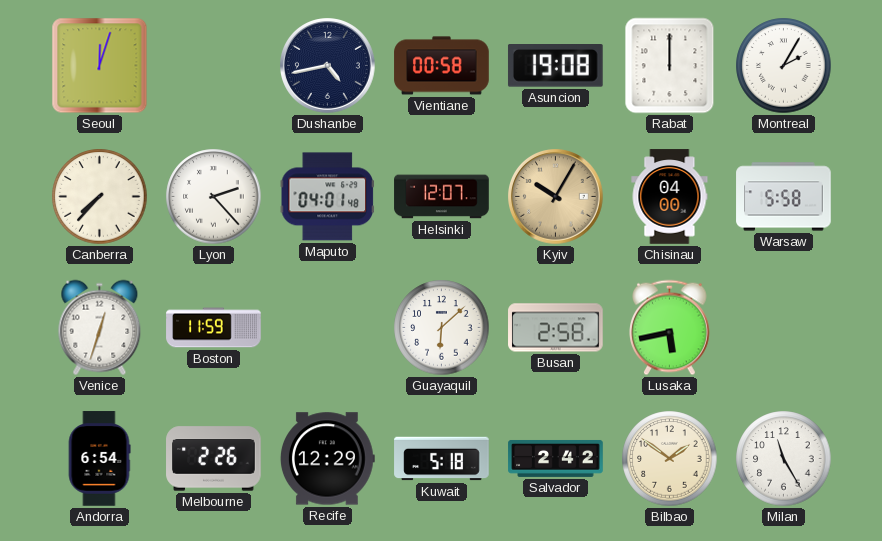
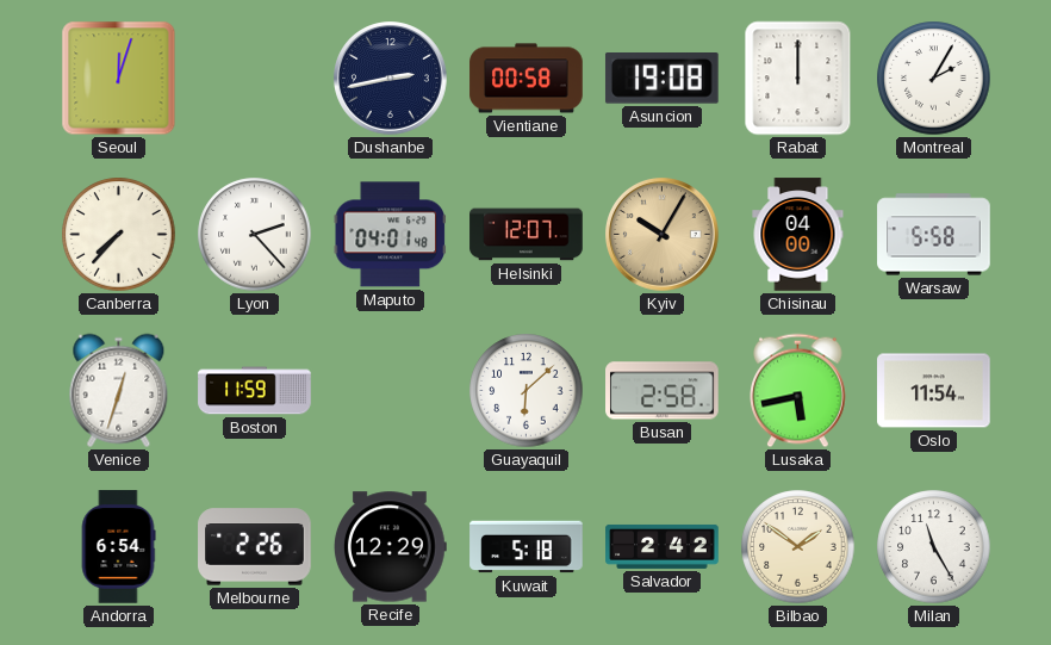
Dushanbe: 4:43 -> 2:43 (391, 79)
Oslo: none -> 11:54 (934, 391)
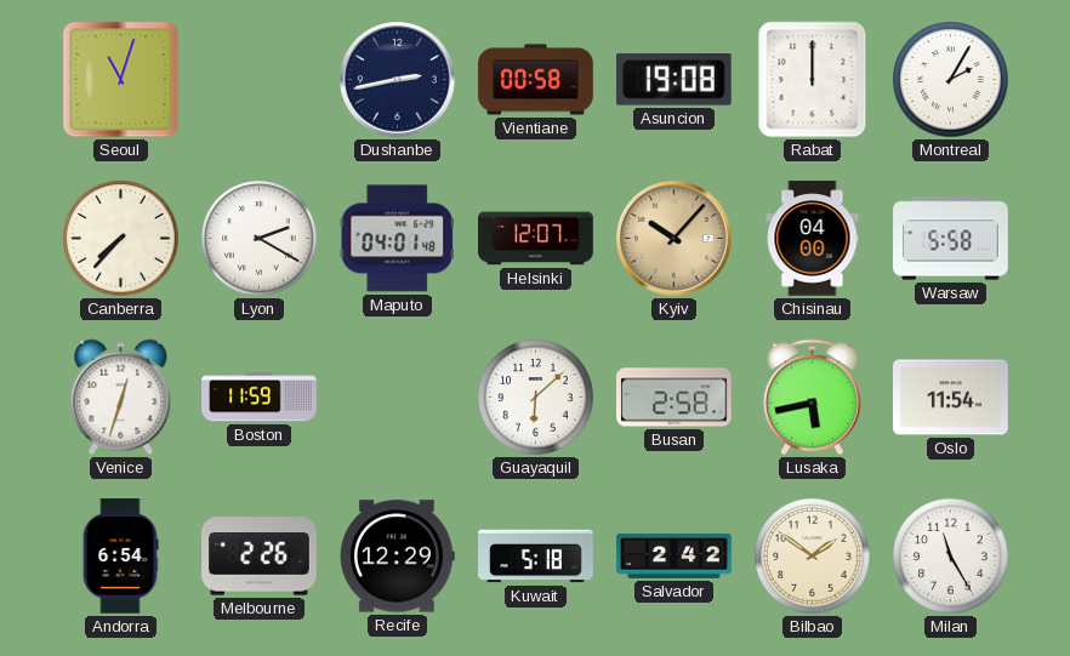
Seoul: 12:03 -> 11:03 (121, 80)
Lyon: 2:23 -> 2:20 (260, 239)
Kyiv: 10:05 -> 10:07 (675, 239)
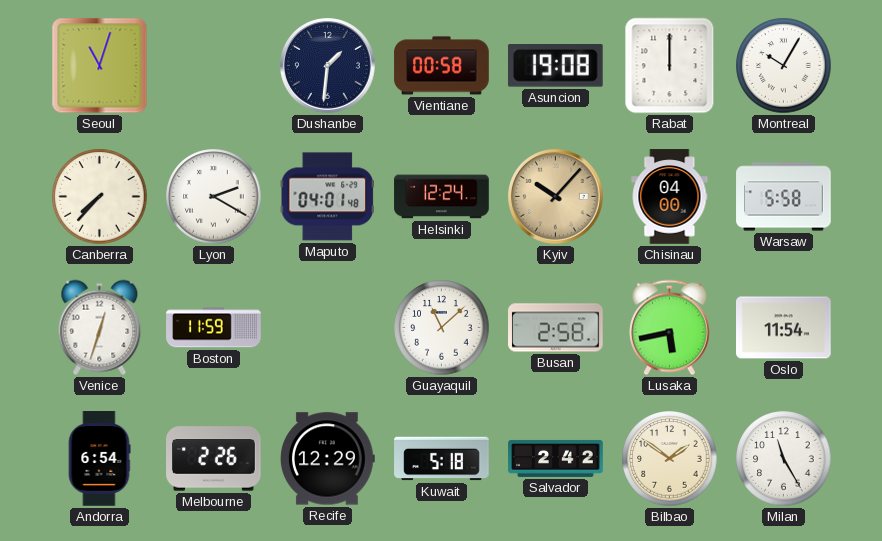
Dushanbe: 2:43 -> 1:31 (328, 66)
Montreal: 2:05 -> 10:05 (784, 66)
Helsinki: 12:07 -> 12:24 (442, 197)
Guayaquil: 6:08 -> 11:08 (442, 328)
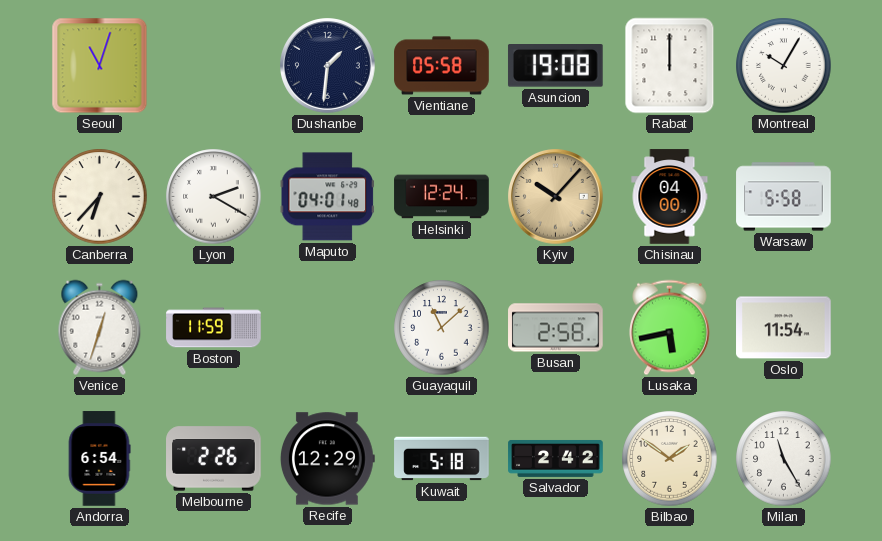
Vientiane: 00:58 -> 05:58 (442, 66)
Canberra: 7:37 -> 6:37 (100, 197)
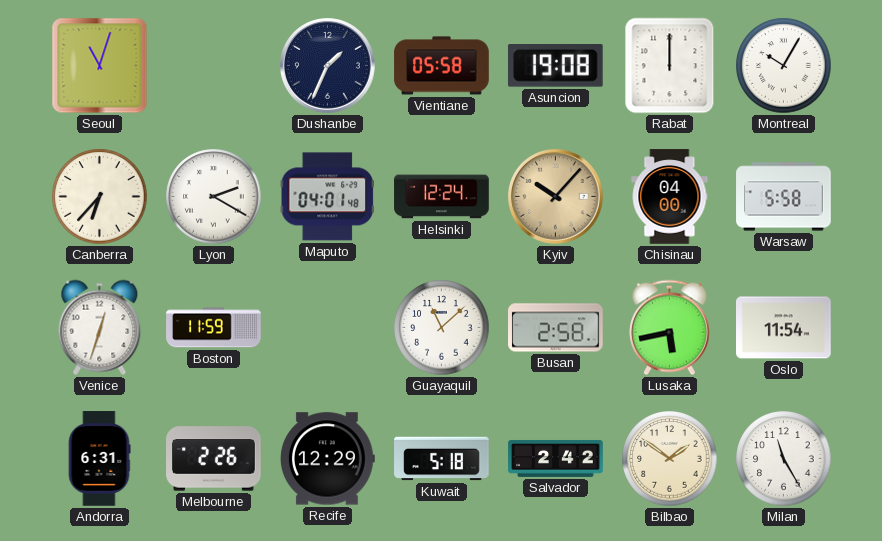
Dushanbe: 1:31 -> 1:34 (328, 66)
Andorra: 6:54 -> 6:31 (99, 459)
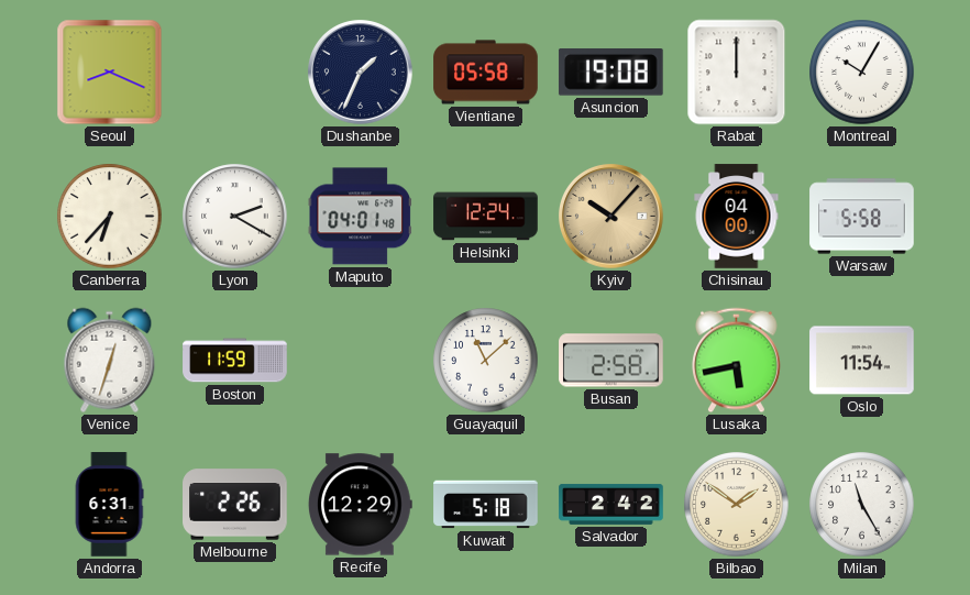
Seoul: 11:03 -> 8:19 (110, 73)
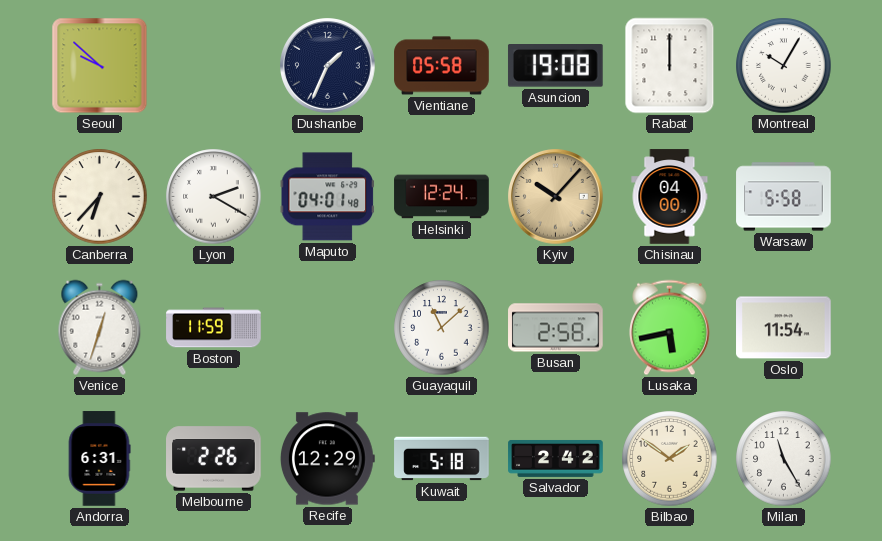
Seoul: 8:19 -> 9:52 (100, 66)
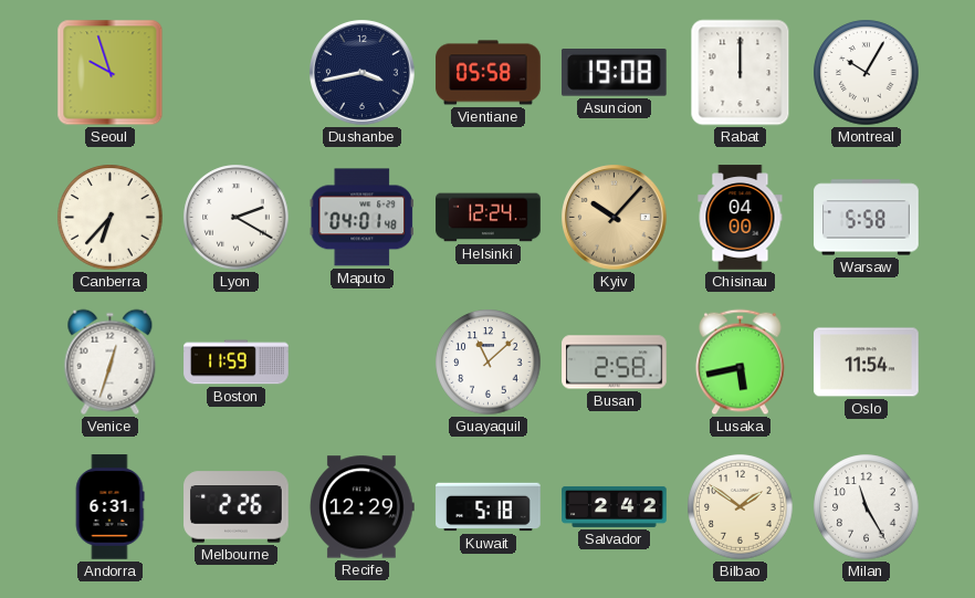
Seoul: 9:52 -> 9:57 (111, 73)
Dushanbe: 1:34 -> 3:43 (363, 73)
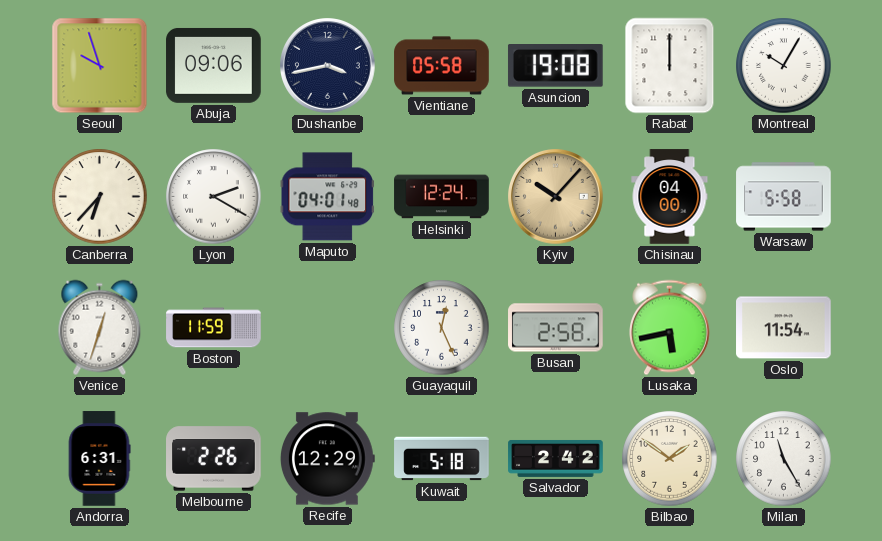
Abuja: none -> 09:06 (214, 65)
Guayaquil: 11:08 -> 12:26 (442, 328)
